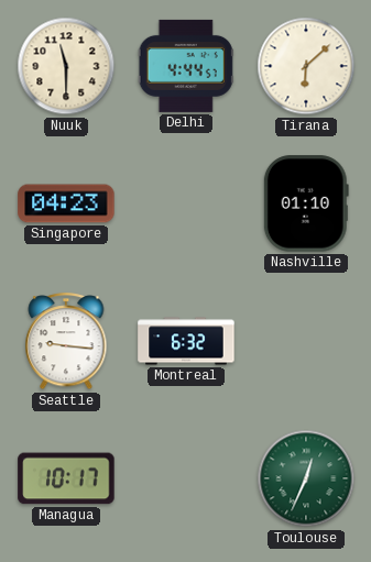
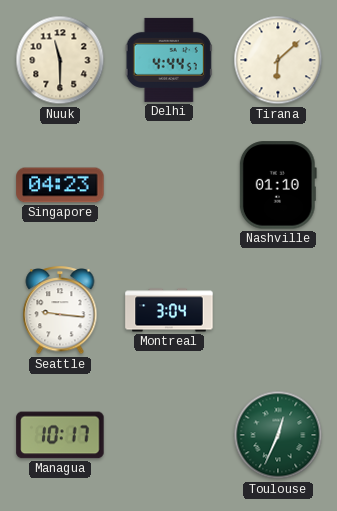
Montreal: 6:32 -> 3:04 (169, 310)
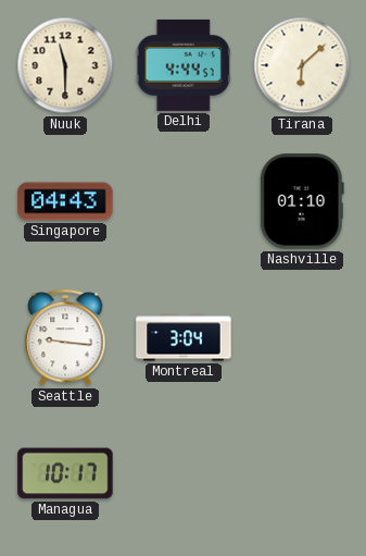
Singapore: 04:23 -> 04:43 (65, 201)
Toulouse: 12:34 -> none (278, 435)
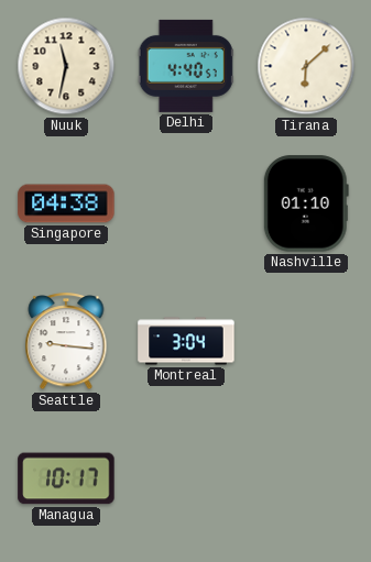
Nuuk: 11:30 -> 11:32 (66, 66)
Delhi: 4:44 -> 4:40 (186, 66)
Singapore: 04:43 -> 04:38 (66, 203)
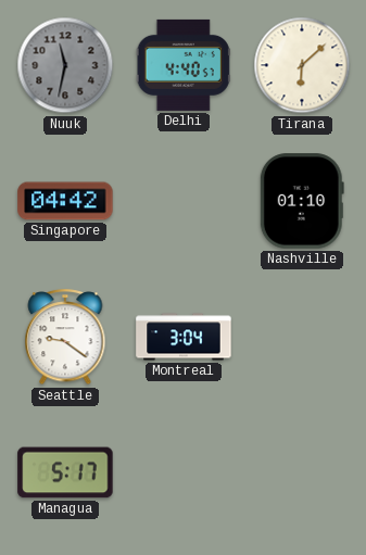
Nuuk dial: cream -> grey (65, 65)
Singapore: 04:38 -> 04:42 (65, 201)
Seattle: 9:16 -> 9:21 (65, 338)
Managua: 10:17 -> 5:17 (65, 472)
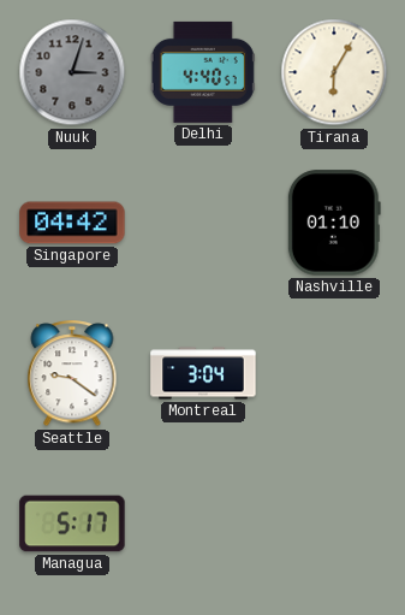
Nuuk: 11:32 -> 3:03 (72, 72)
Tirana: 6:08 -> 6:05 (334, 72)
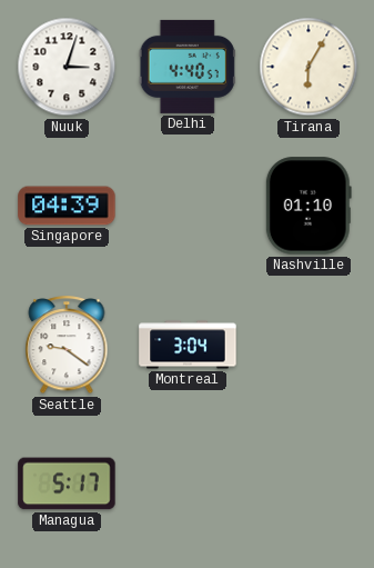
Nuuk dial: grey -> white (67, 67)
Singapore: 04:42 -> 04:39 (67, 206)
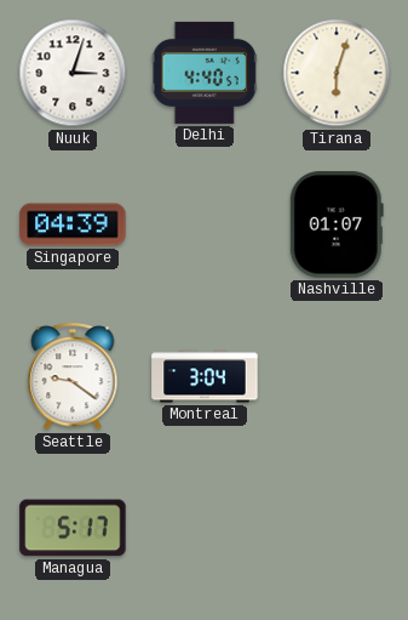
Tirana: 6:05 -> 6:03 (337, 73)
Nashville: 01:10 -> 01:07 (337, 224)
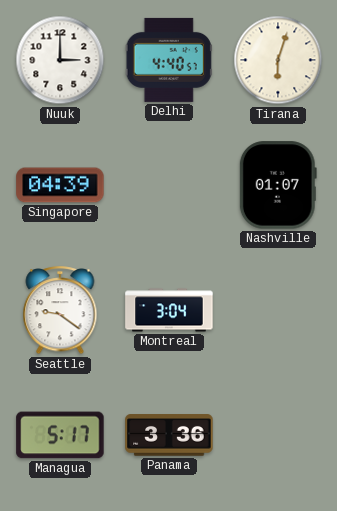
Nuuk: 3:03 -> 3:00 (60, 60)
Panama: none -> 3:36 (169, 435)
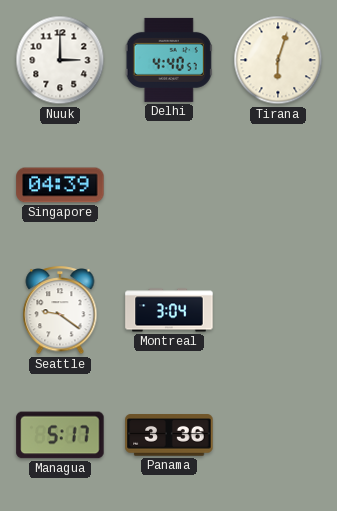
Nashville: 01:07 -> none (278, 185)
